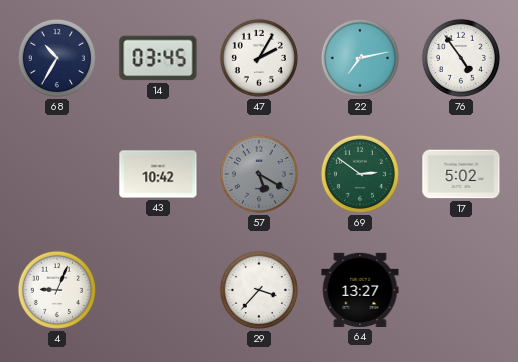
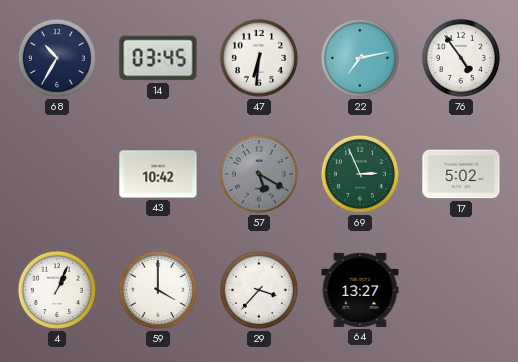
47: 2:05 -> 6:31 (259, 58)
69: 2:51 -> 2:56 (360, 174)
4: 9:04 -> 1:04 (57, 290)
59: none -> 4:00 (158, 290)
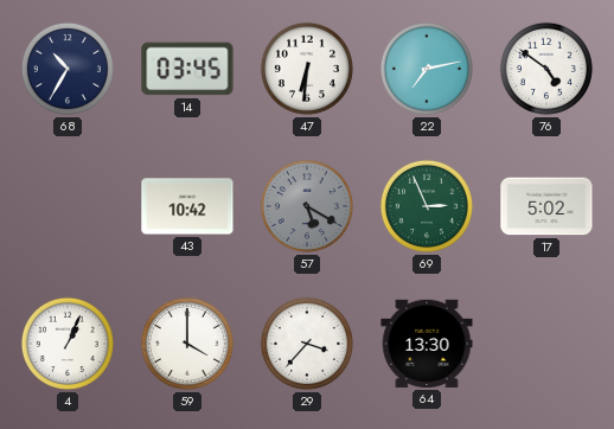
76: 4:54 -> 4:51 (546, 69)
64: 13:27 -> 13:30 (427, 344)
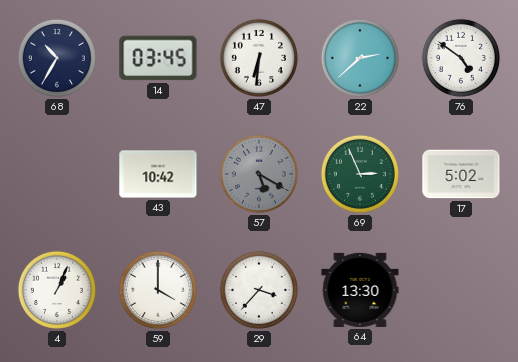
22: 7:13 -> 2:38 (360, 58)
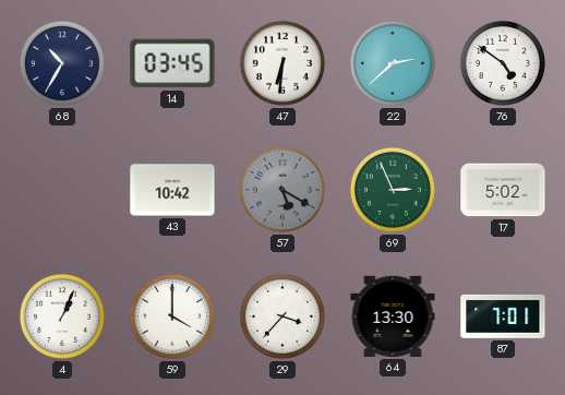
87: none -> 7:01 (503, 316)
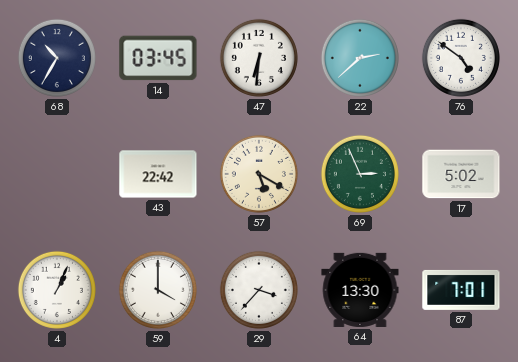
43: 10:42 -> 22:42 (158, 174)
57 dial: grey -> cream (259, 174)
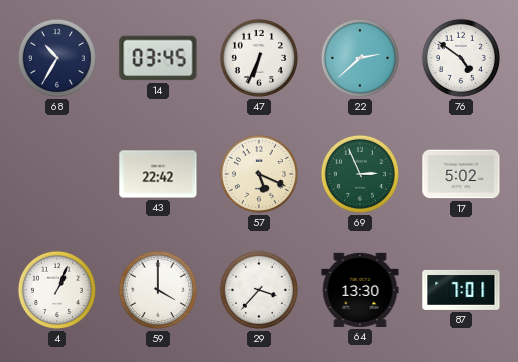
47: 6:31 -> 6:34 (259, 58)
57: 5:20 -> 5:19 (259, 174)
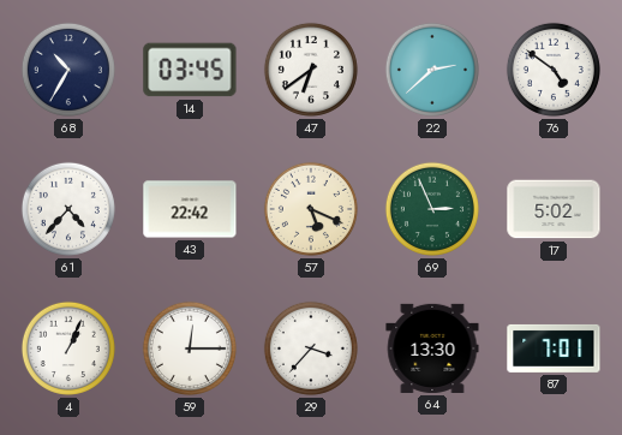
47: 6:34 -> 6:39 (311, 70)
61: none -> 4:37 (68, 209)
59: 4:00 -> 12:15 (190, 348)
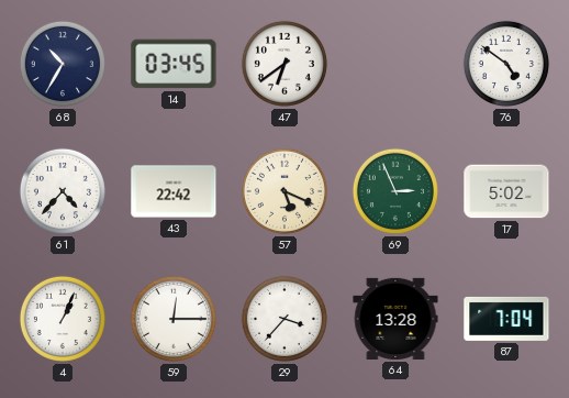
22: 2:38 -> none (432, 70)
64: 13:30 -> 13:28 (395, 319)
87: 7:01 -> 7:04 (506, 319)
